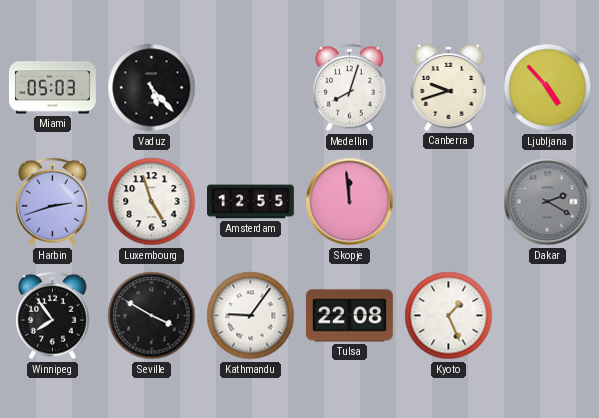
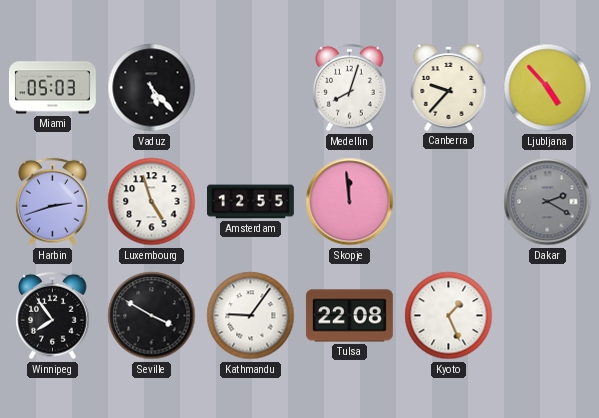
Canberra: 9:42 -> 9:37 (449, 87)
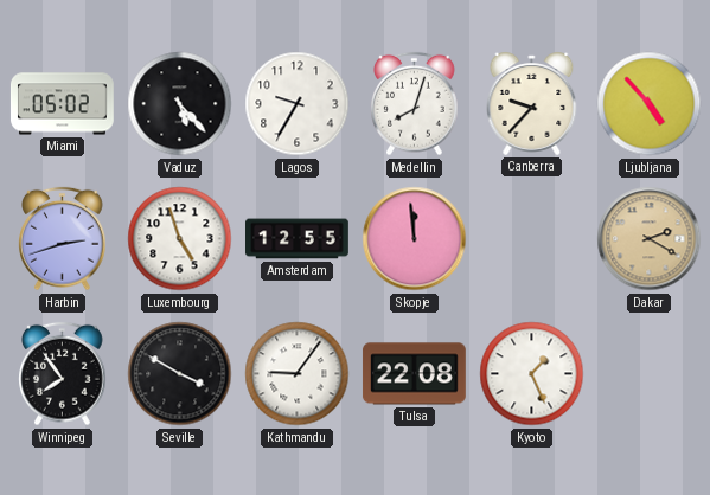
Miami: 05:03 -> 05:02 (62, 104)
Lagos: none -> 9:35 (298, 104)
Dakar dial: grey -> champagne (650, 239)
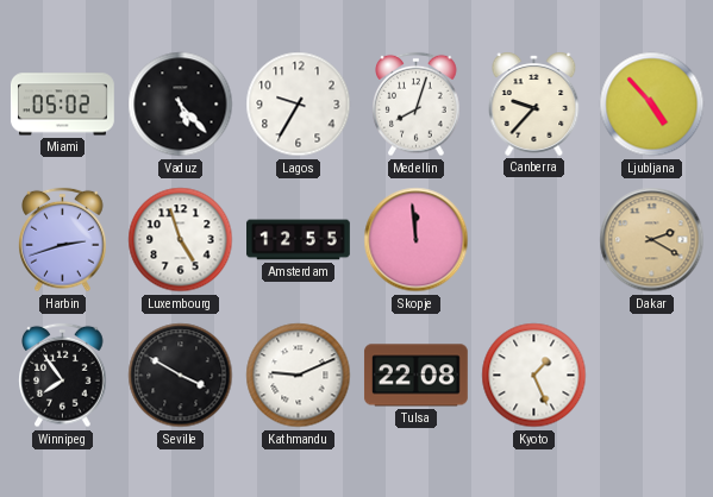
Kathmandu: 9:06 -> 9:11 (299, 376)
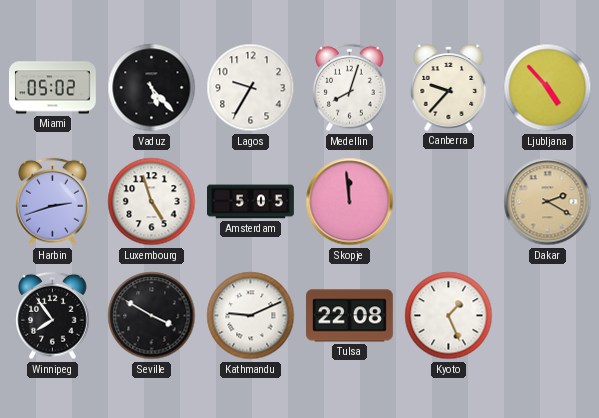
Amsterdam: 12:55 -> 5:05 (251, 202)
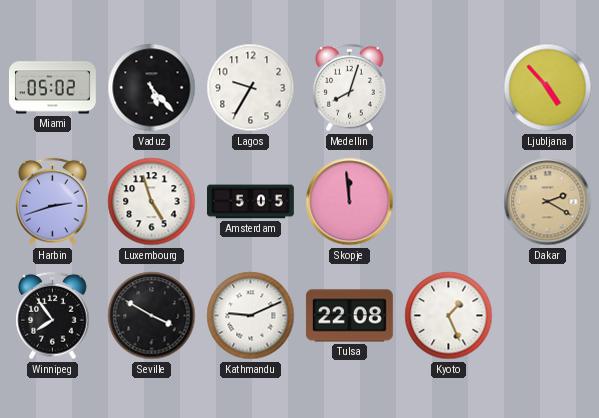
Canberra: 9:37 -> none (449, 87)
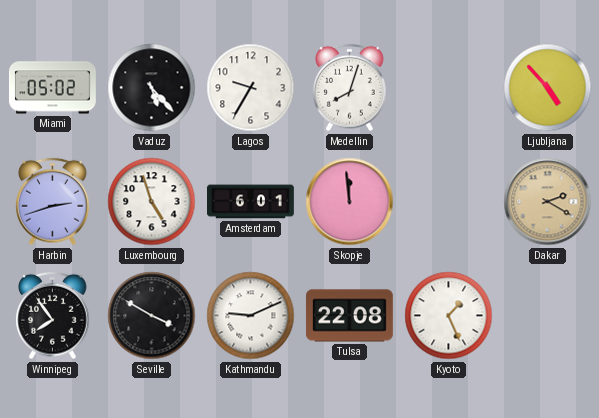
Amsterdam: 5:05 -> 6:01 (251, 202)
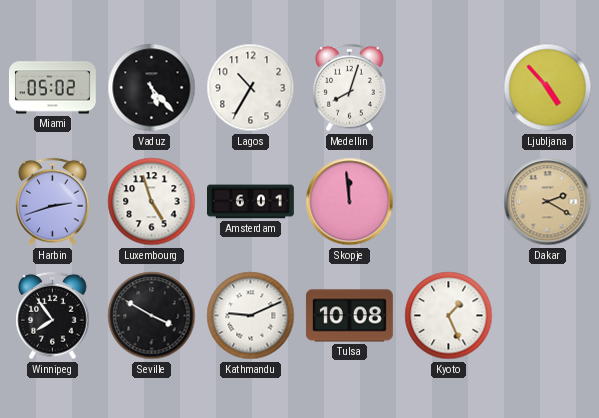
Lagos: 9:35 -> 10:35 (251, 88)
Tulsa: 22:08 -> 10:08 (349, 316)
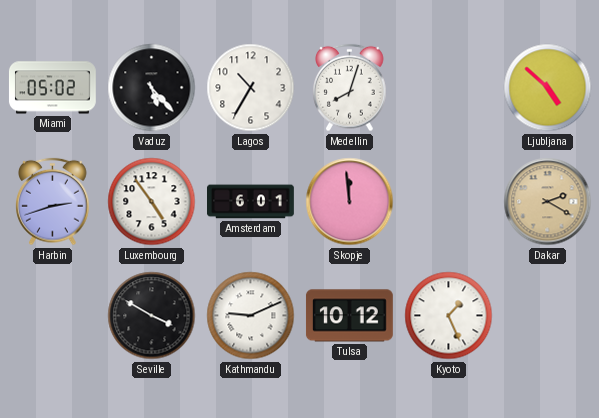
Ljubljana: 4:53 -> 4:52 (548, 88)
Luxembourg: 4:57 -> 4:54 (152, 202)
Winnipeg: 7:54 -> none (53, 316)
Tulsa: 10:08 -> 10:12 (349, 316)
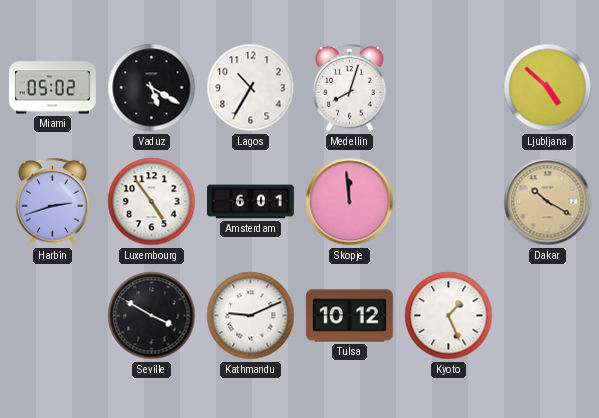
Vaduz: 5:23 -> 5:20 (152, 88)
Dakar: 2:20 -> 10:20 (548, 202)
